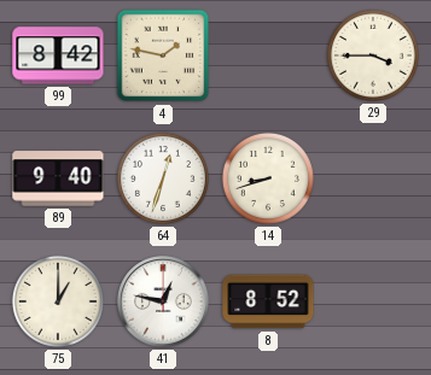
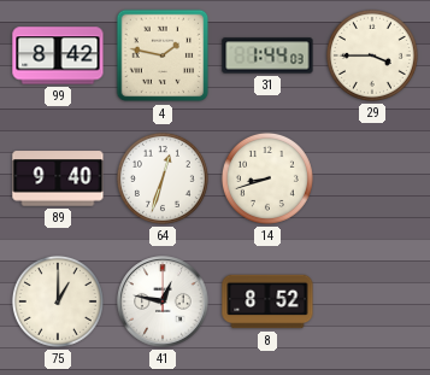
31: none -> 1:44 (267, 55)
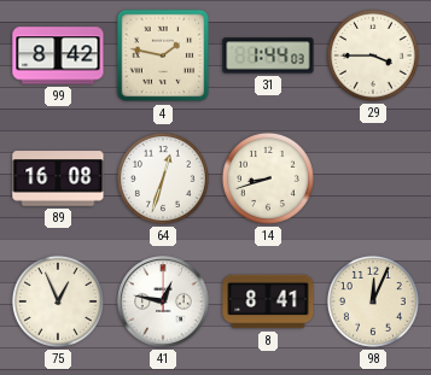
89: 9:40 -> 16:08 (58, 178)
75: 1:00 -> 12:56 (58, 301)
8: 8:52 -> 8:41 (268, 301)
98: none -> 12:04 (373, 301)
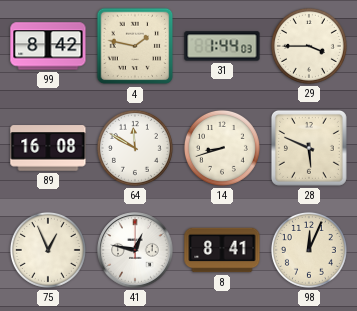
64: 12:33 -> 11:50 (135, 148)
28: none -> 5:49 (309, 148)
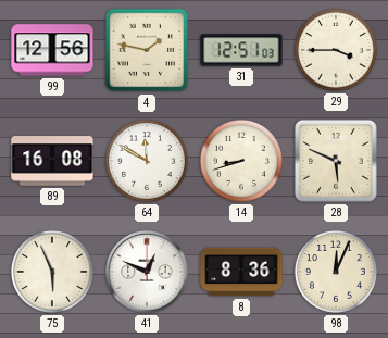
99: 8:42 -> 12:56 (52, 50)
31: 1:44 -> 12:51 (241, 50)
75: 12:56 -> 5:56 (52, 272)
41: 12:47 -> 12:49 (147, 272)
8: 8:41 -> 8:36 (241, 272)
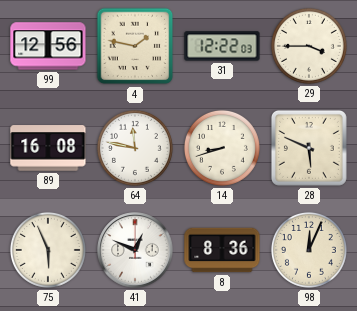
31: 12:51 -> 12:22 (222, 46)
64: 11:50 -> 11:47 (135, 148)
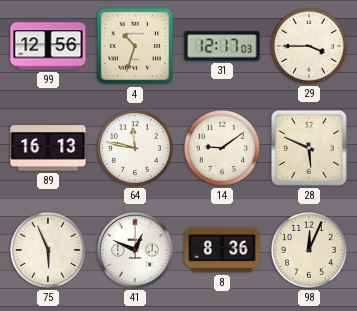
4: 1:47 -> 10:33 (135, 46)
31: 12:22 -> 12:17 (222, 46)
89: 16:08 -> 16:13 (48, 148)
14: 8:42 -> 9:09 (222, 148)
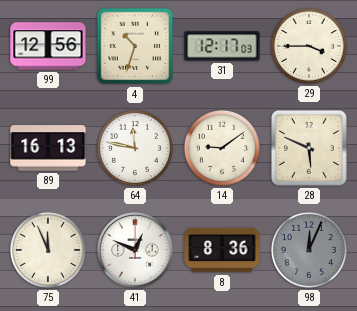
75: 5:56 -> 11:56 (48, 250)
98 dial: cream -> grey (309, 250)
